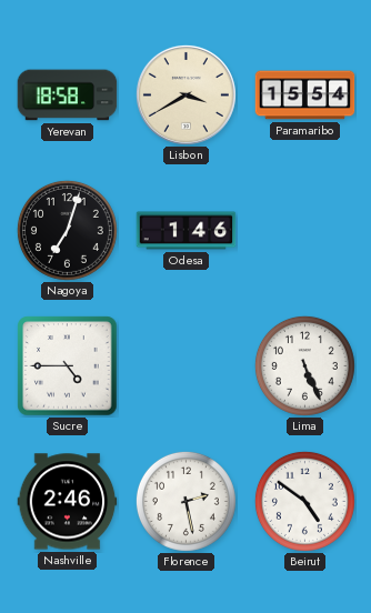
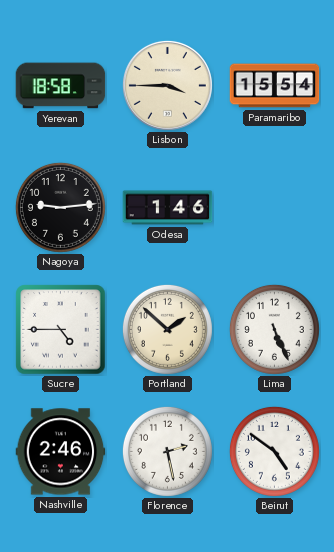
Lisbon: 3:40 -> 3:45 (167, 85)
Nagoya: 7:03 -> 9:14 (60, 207)
Portland: none -> 1:52 (167, 329)
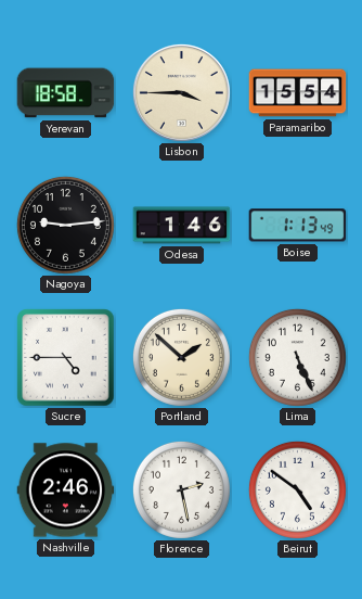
Boise: none -> 1:13 (298, 226)
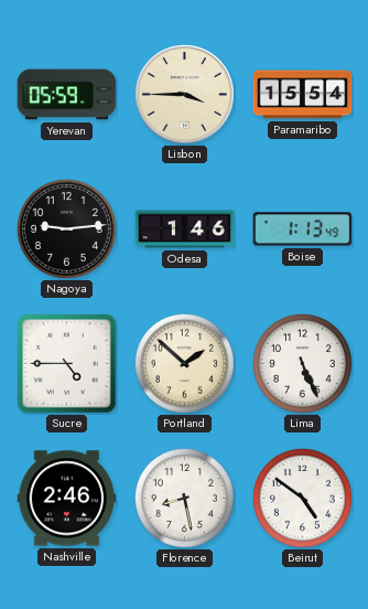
Yerevan: 18:58 -> 05:59 (67, 95)
Florence: 2:28 -> 8:28 (184, 498)
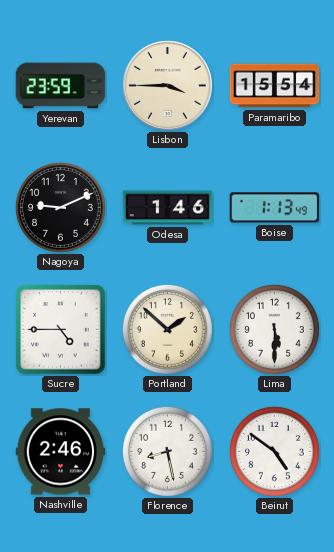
Yerevan: 05:59 -> 23:59 (61, 86)
Nagoya: 9:14 -> 9:11 (60, 207)
Lima: 5:26 -> 5:30 (274, 329)
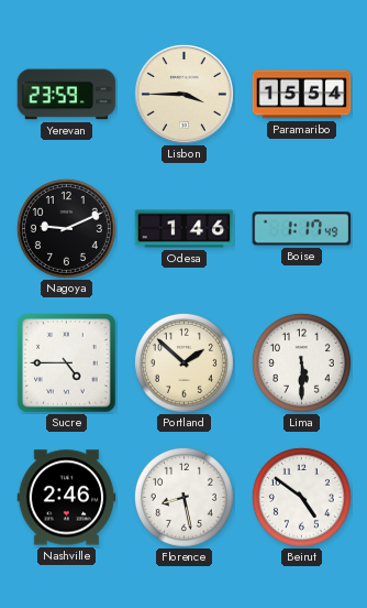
Boise: 1:13 -> 1:17 (302, 229)
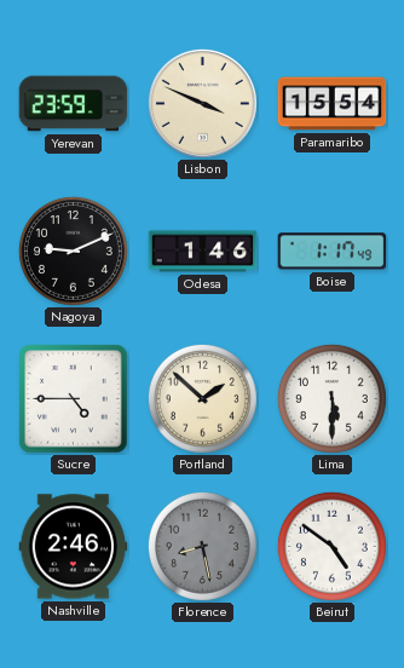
Lisbon: 3:45 -> 3:49 (202, 103)
Florence dial: white -> grey (202, 546)
